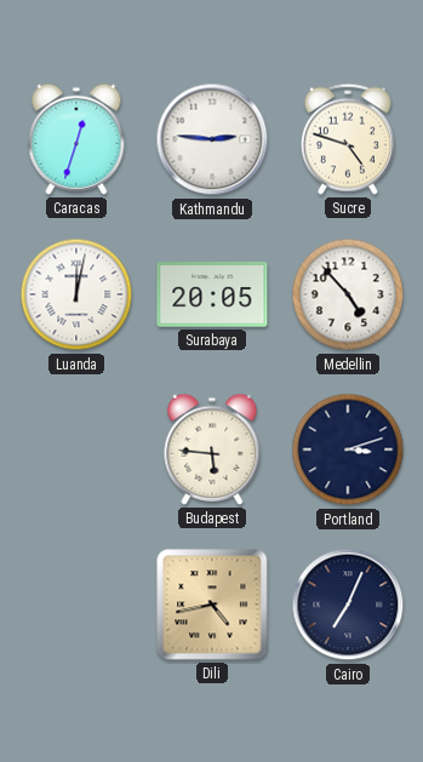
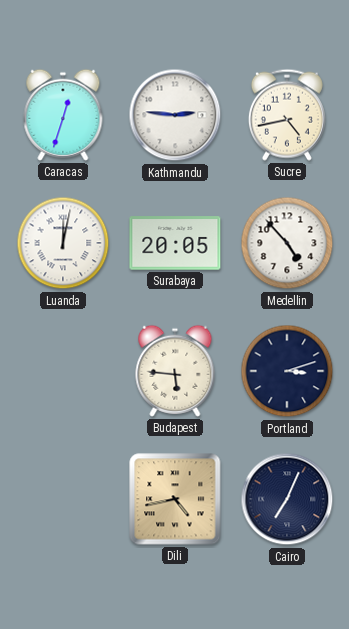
Sucre: 4:48 -> 4:43 (287, 115)
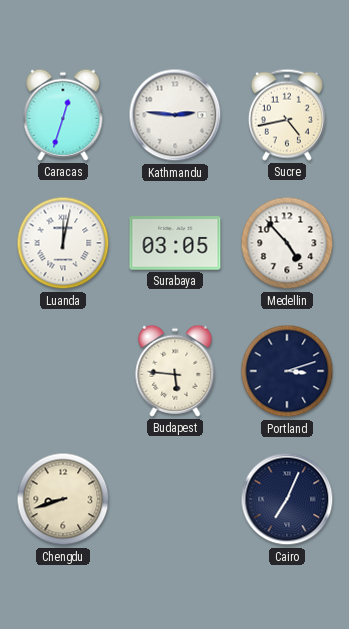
Surabaya: 20:05 -> 03:05 (175, 243)
Chengdu: none -> 8:42 (63, 499)
Dili: 4:43 -> none (175, 499)
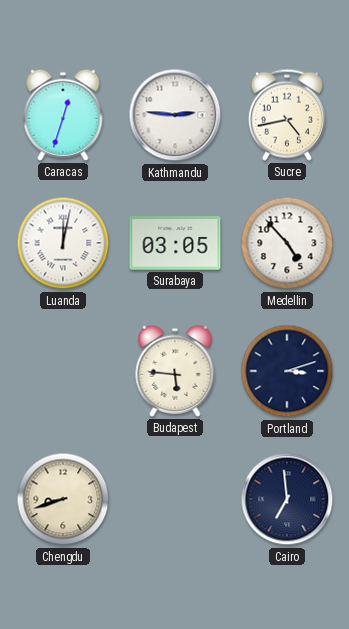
Cairo: 7:04 -> 6:59 (287, 499)
